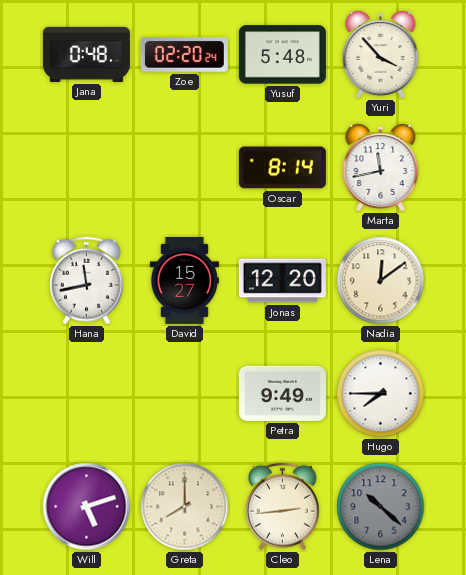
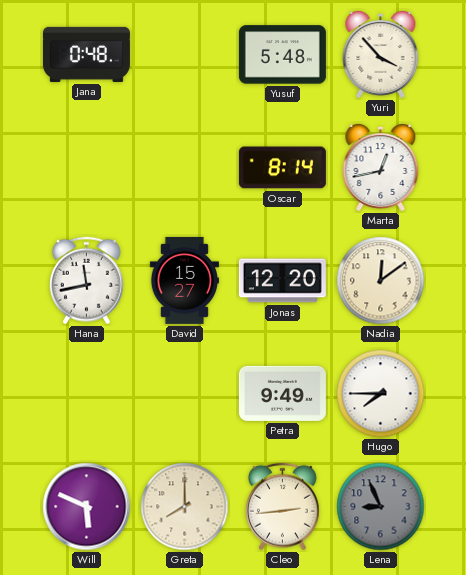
Zoe: 02:20 -> none (184, 55)
Marta: 11:43 -> 12:43 (381, 168)
Will: 5:12 -> 5:49 (87, 507)
Lena: 10:22 -> 8:56 (381, 507)
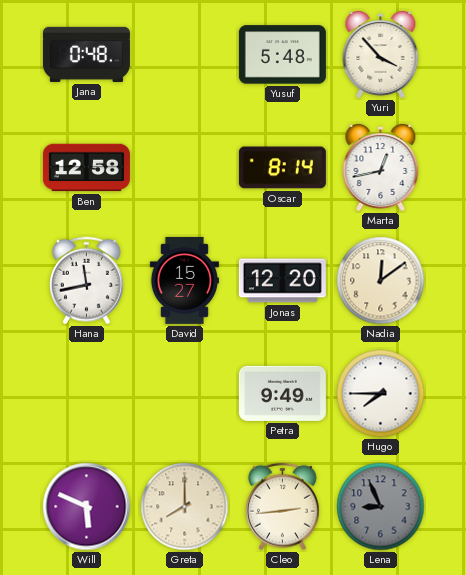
Ben: none -> 12:58 (86, 168)
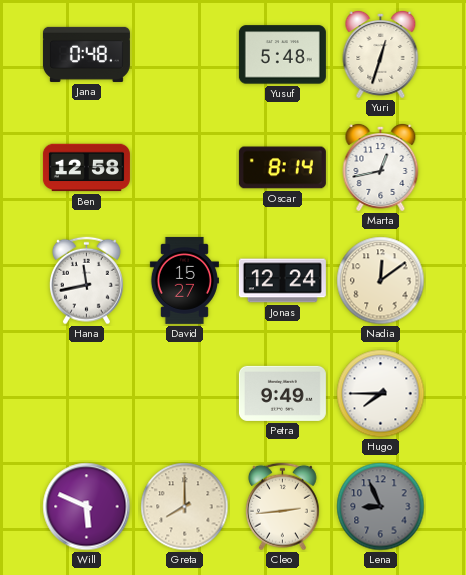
Yuri: 3:53 -> 12:33 (381, 55)
Jonas: 12:20 -> 12:24 (282, 281)
